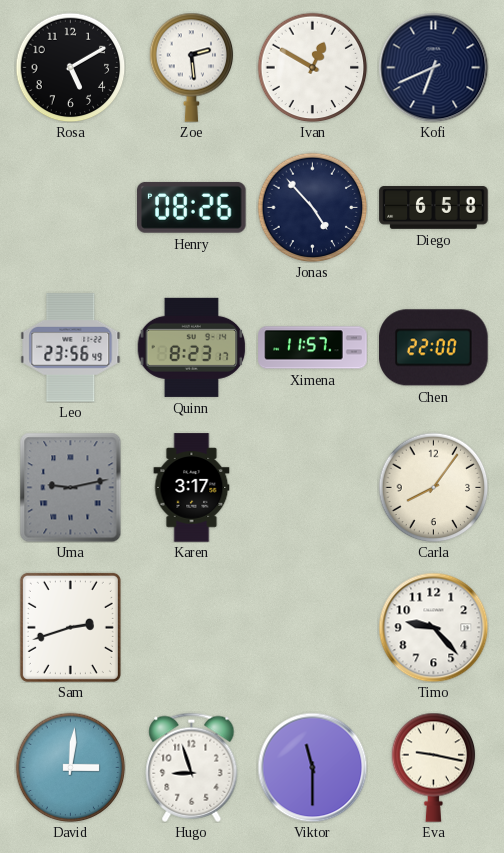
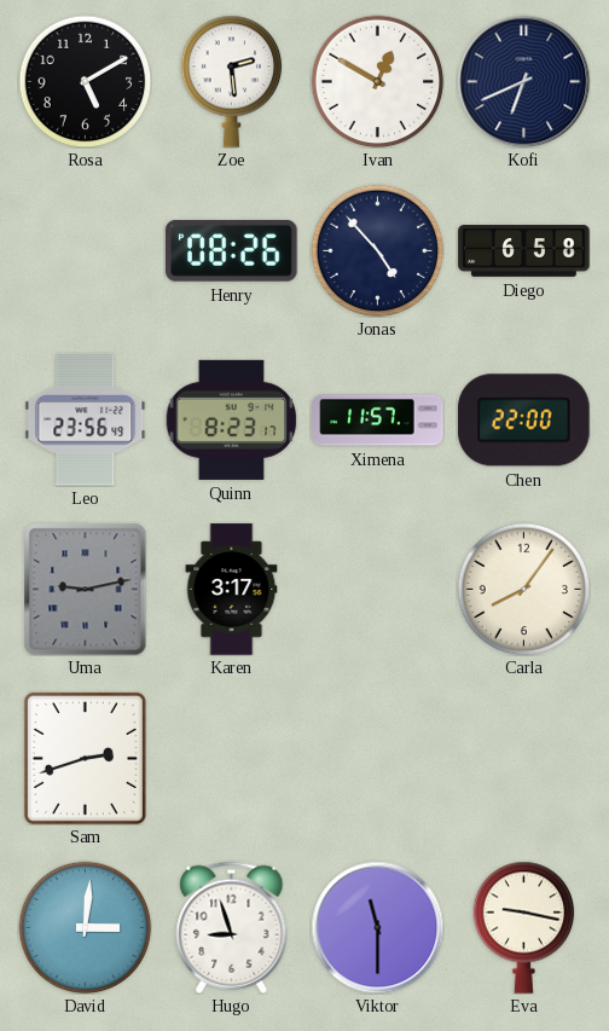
Timo: 9:23 -> none (433, 627)
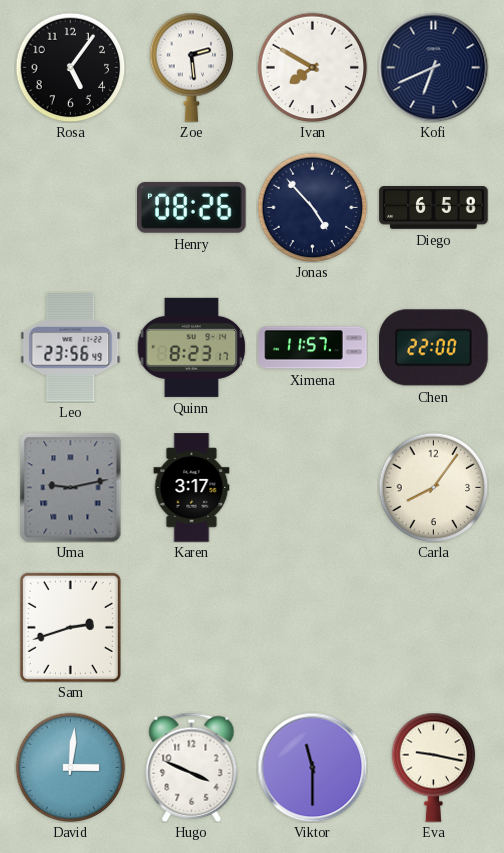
Rosa: 5:10 -> 5:06 (70, 67)
Ivan: 12:50 -> 7:50 (312, 67)
Hugo: 8:57 -> 3:49 (192, 767)
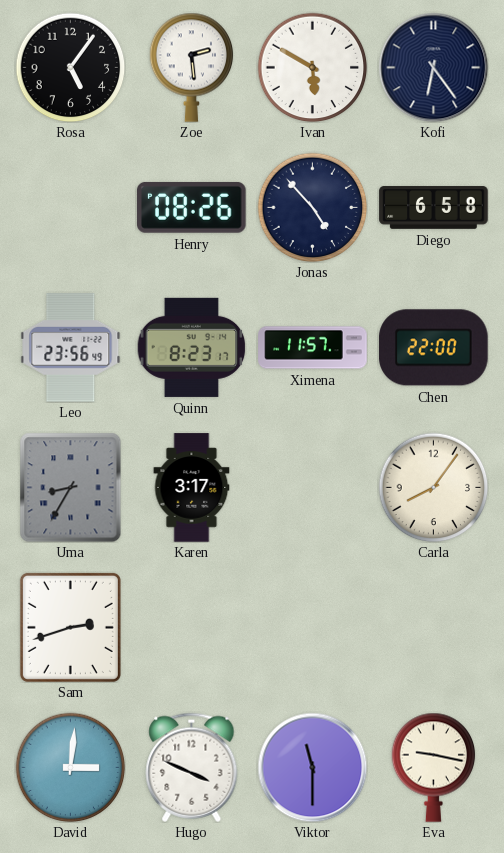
Ivan: 7:50 -> 5:50 (312, 67)
Kofi: 6:41 -> 6:24 (433, 67)
Uma: 9:13 -> 8:35 (71, 487)
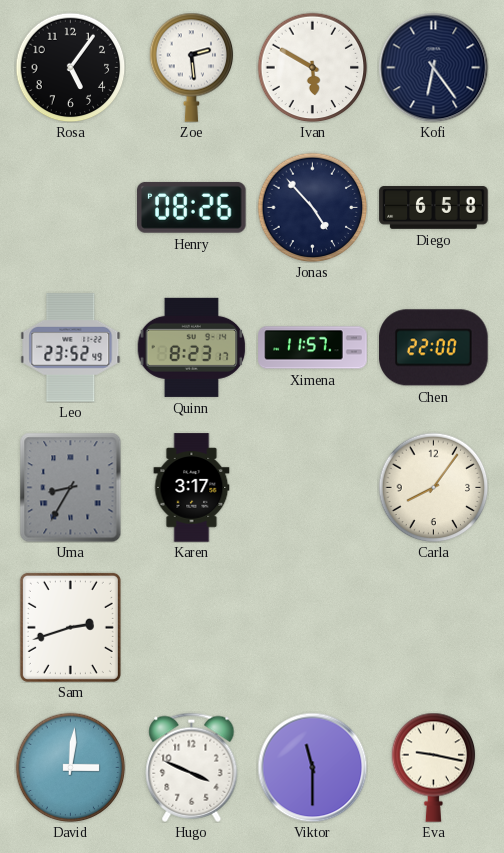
Leo: 23:56 -> 23:52 (71, 348)
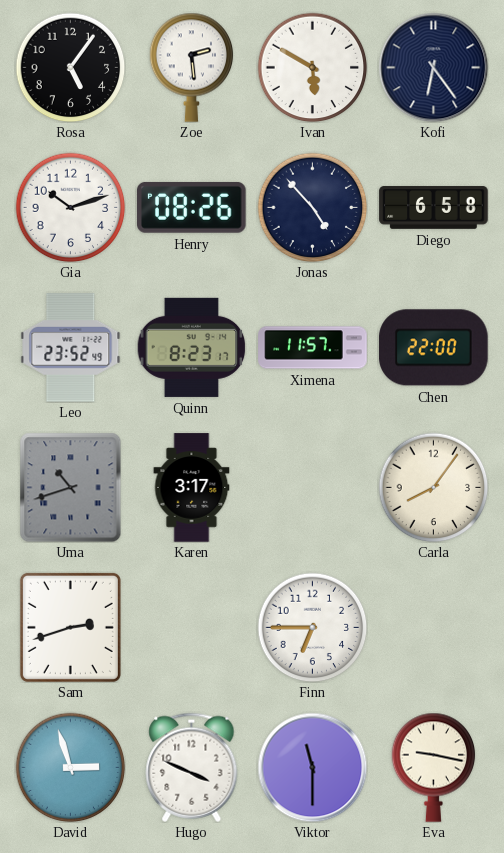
Gia: none -> 10:12 (70, 207)
Uma: 8:35 -> 10:42 (71, 487)
Finn: none -> 6:45 (312, 627)
David: 3:01 -> 2:57 (70, 767)
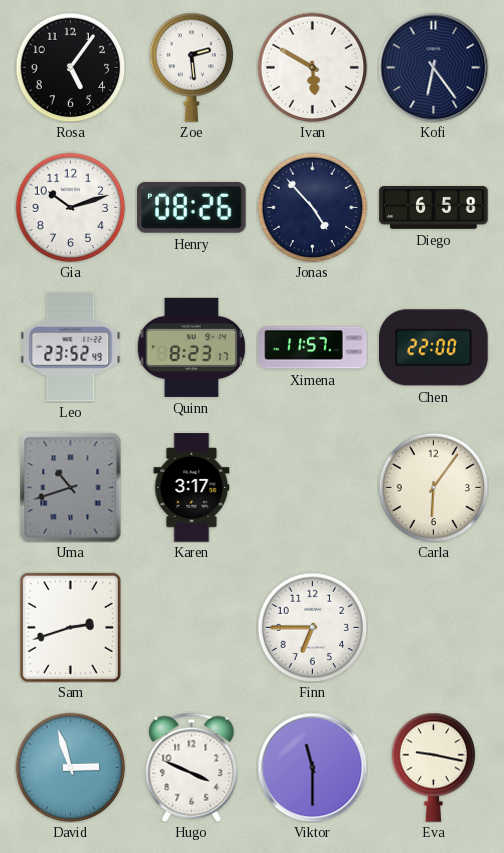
Carla: 8:06 -> 6:06 (433, 487)
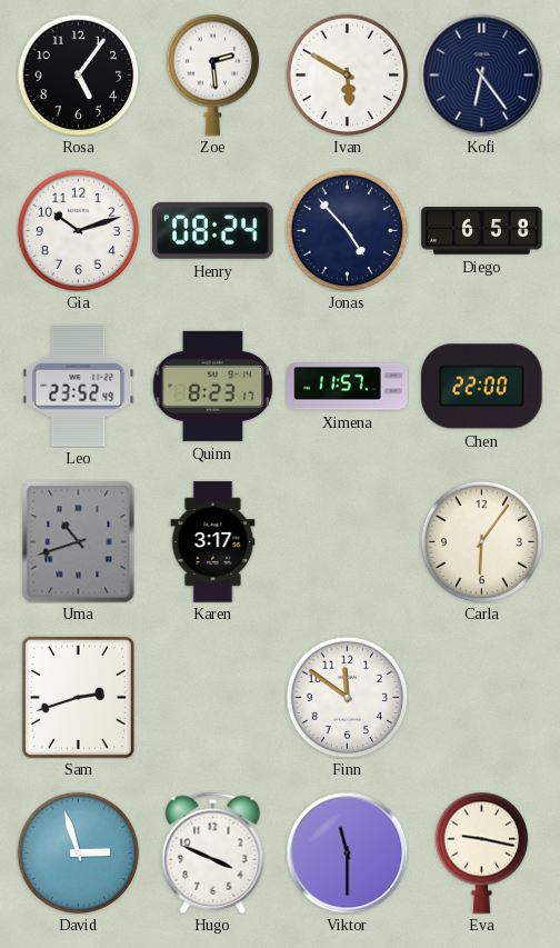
Henry: 08:26 -> 08:24 (213, 230)
Finn: 6:45 -> 11:51 (347, 697)
